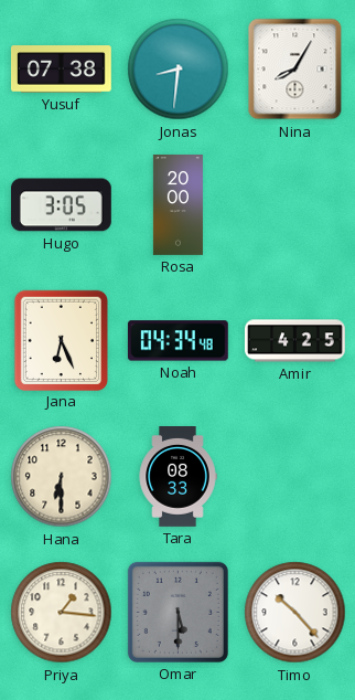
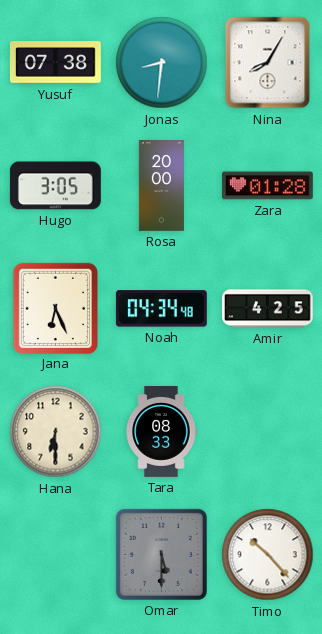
Zara: none -> 01:28 (267, 186)
Priya: 1:16 -> none (62, 613)
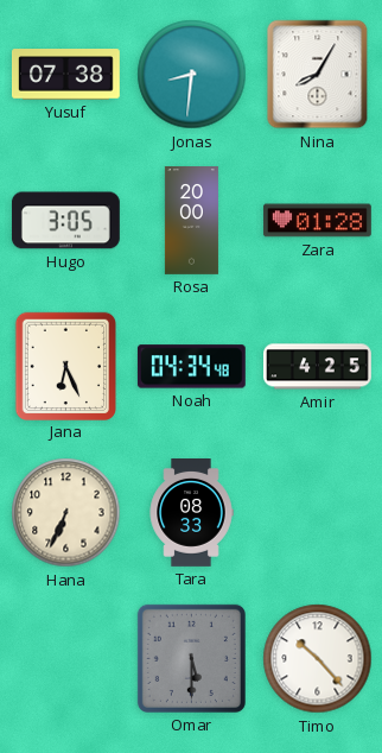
Hana: 6:30 -> 6:34 (66, 513)
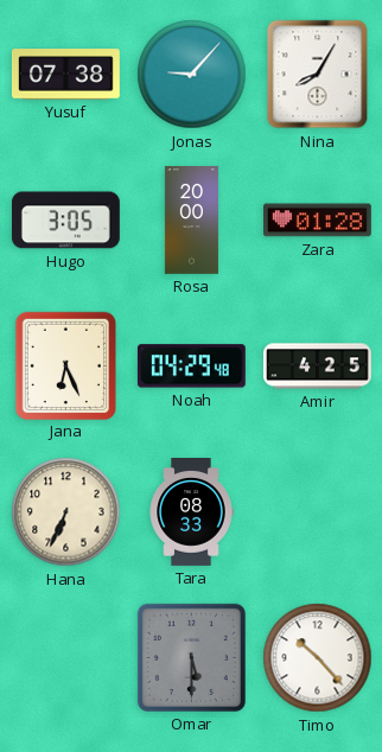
Jonas: 8:31 -> 9:07 (192, 75)
Noah: 04:34 -> 04:29 (191, 367)
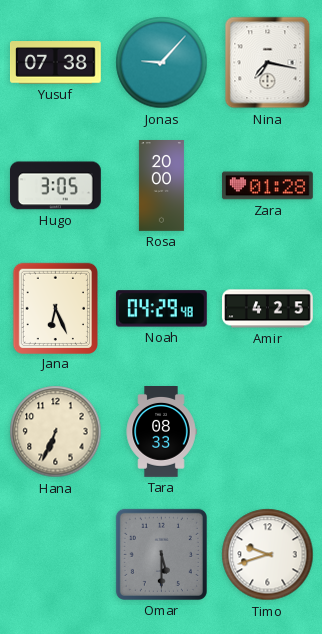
Nina: 8:05 -> 7:17 (268, 63)
Timo: 10:23 -> 9:42 (268, 555)
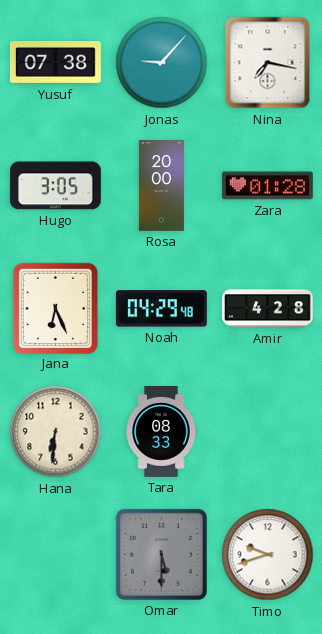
Amir: 4:25 -> 4:28 (268, 309)
Hana: 6:34 -> 6:31 (56, 432)
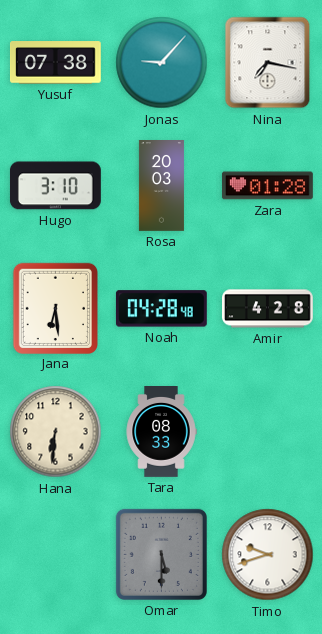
Hugo: 3:05 -> 3:10 (55, 186)
Rosa: 20:00 -> 20:03 (161, 186)
Jana: 6:26 -> 6:29 (55, 308)
Noah: 04:29 -> 04:28 (161, 309)
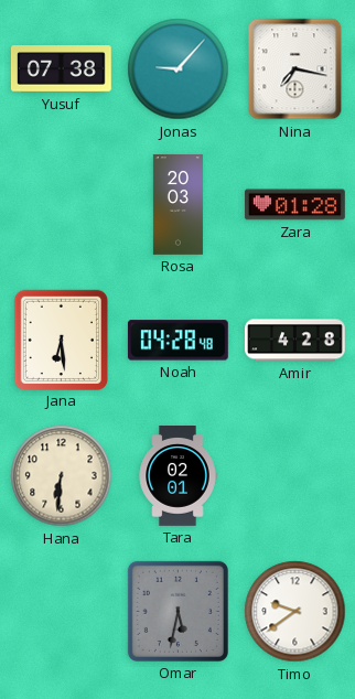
Hugo: 3:10 -> none (55, 186)
Tara: 08:33 -> 02:01 (177, 476)
Omar: 5:30 -> 5:32 (177, 611)
Timo: 9:42 -> 9:39 (295, 612)
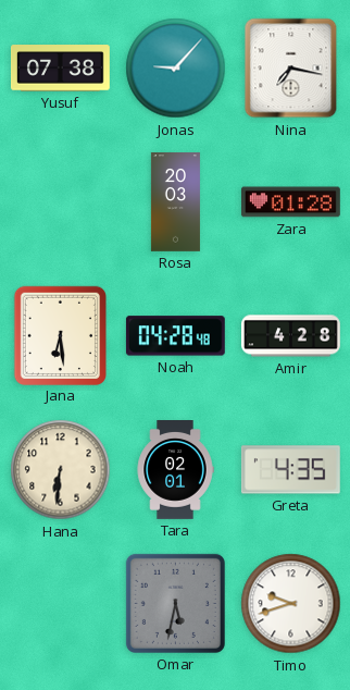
Greta: none -> 4:35 (290, 470)
Timo: 9:39 -> 9:42 (291, 604)
